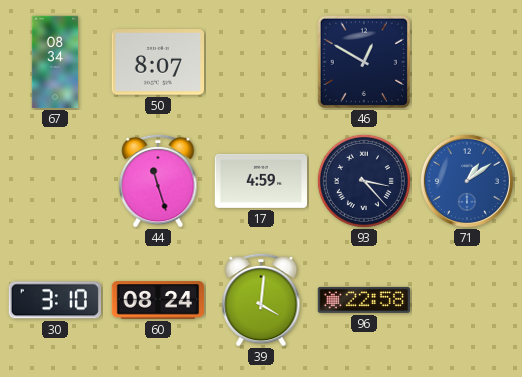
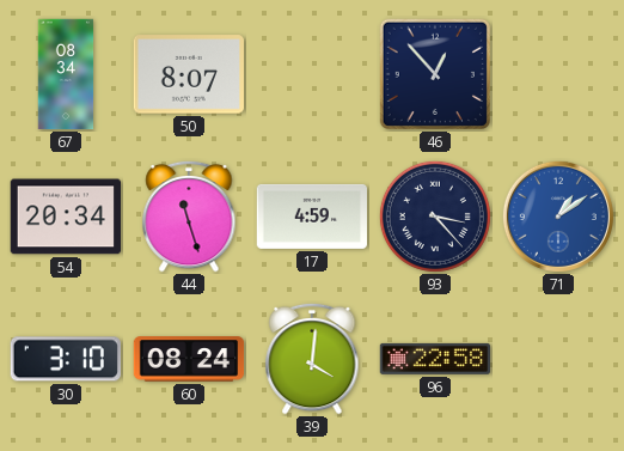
46: 12:50 -> 12:53 (435, 74)
54: none -> 20:34 (65, 217)
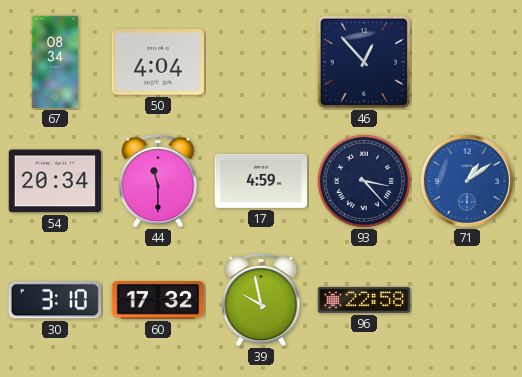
50: 8:07 -> 4:04 (157, 62)
44: 11:27 -> 11:30 (158, 181)
60: 08:24 -> 17:32 (158, 300)
39: 4:01 -> 9:58 (261, 300)
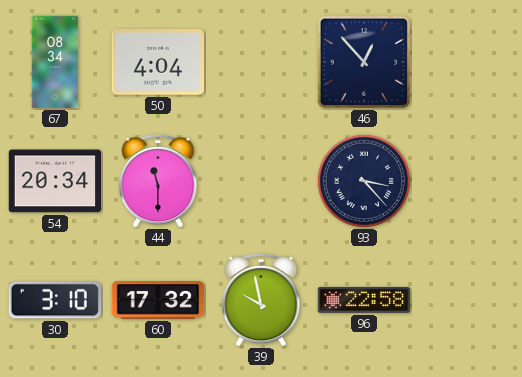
17: 4:59 -> none (261, 181)
71: 1:09 -> none (467, 181)
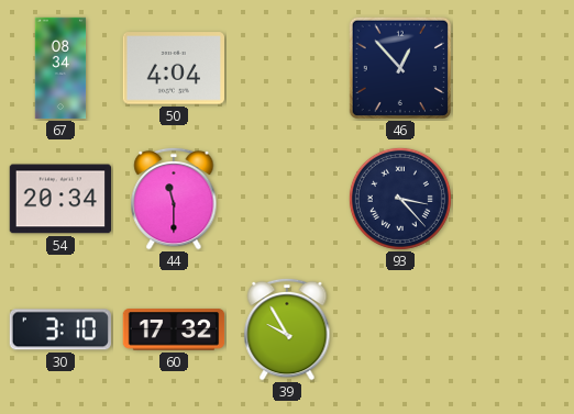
39: 9:58 -> 9:55 (287, 329)
96: 22:58 -> none (364, 300)
